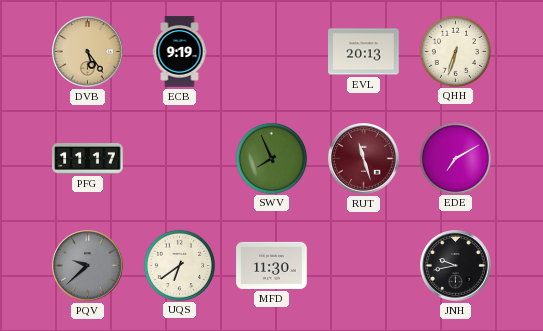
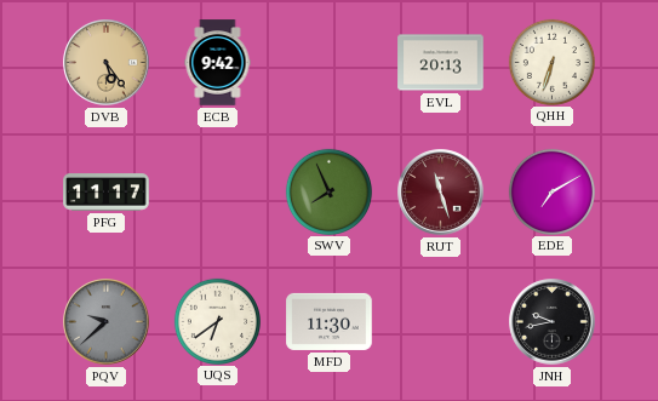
ECB: 9:19 -> 9:42 (218, 63)
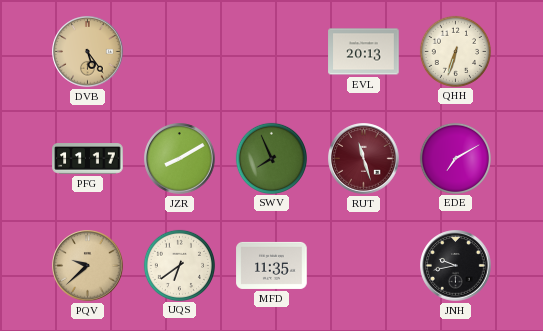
ECB: 9:42 -> none (218, 63)
JZR: none -> 8:10 (180, 159)
PQV dial: grey -> champagne (88, 266)
MFD: 11:30 -> 11:35 (272, 265)
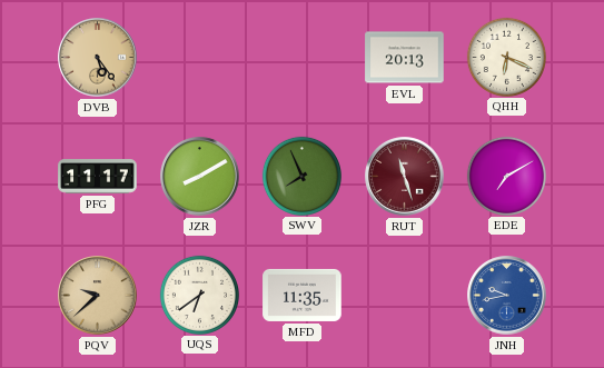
QHH: 6:33 -> 6:19 (506, 57)
JNH dial: black -> blue (507, 296)
